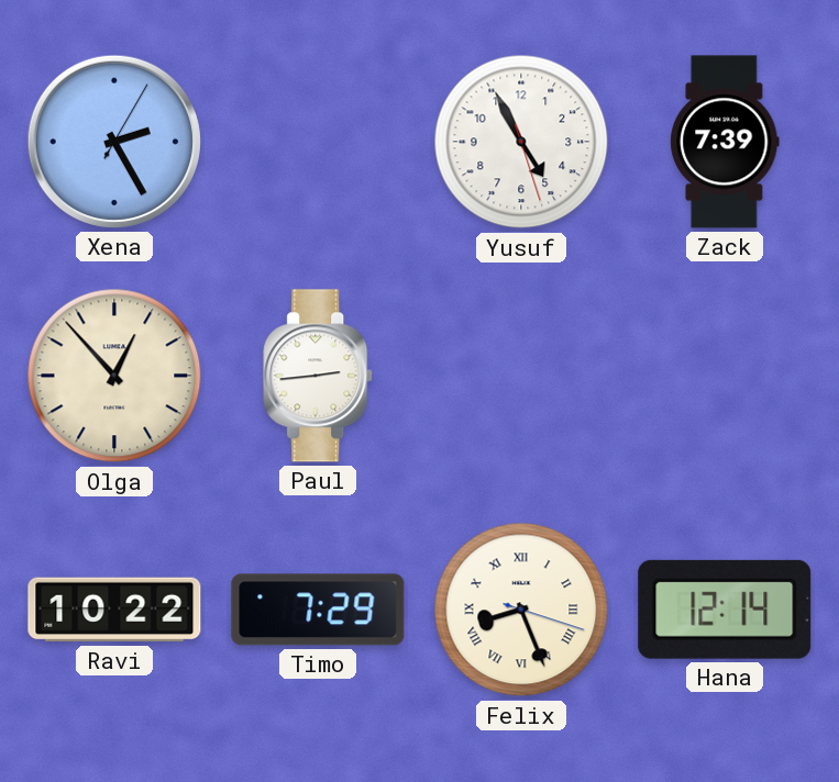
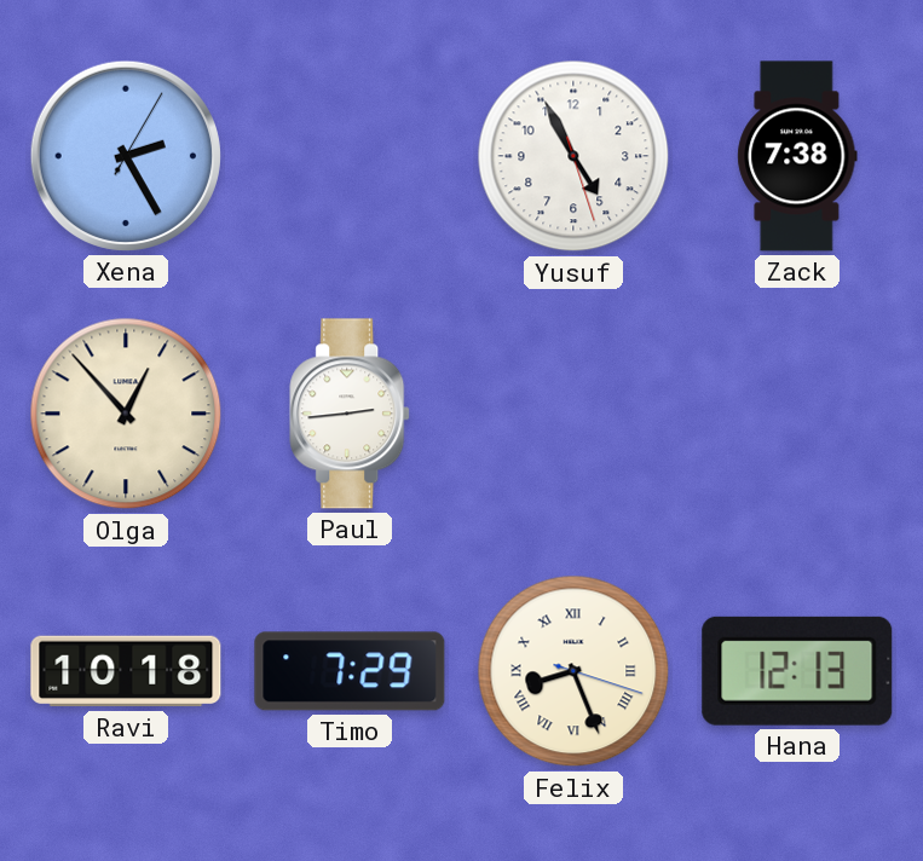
Zack: 7:39 -> 7:38 (797, 156)
Ravi: 10:22 -> 10:18 (126, 671)
Hana: 12:14 -> 12:13 (797, 671)
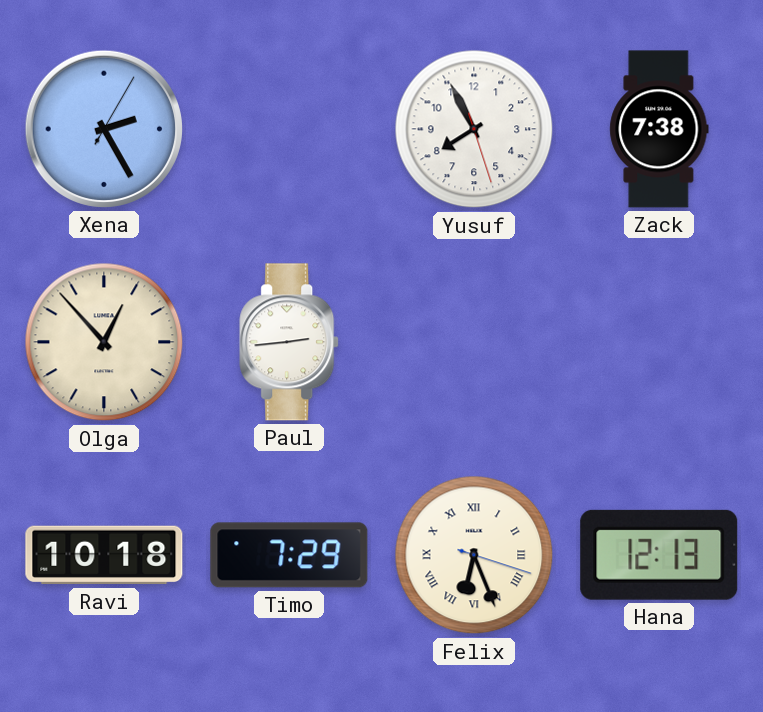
Yusuf: 4:55 -> 7:55 (474, 129)
Felix: 8:26 -> 6:26 (474, 555)
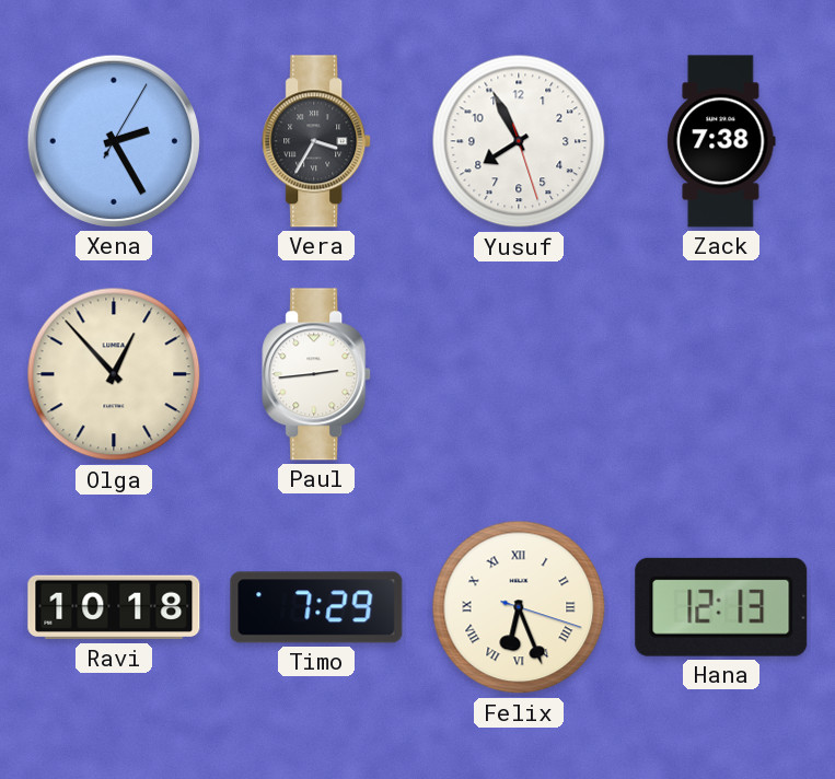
Vera: none -> 3:35 (317, 141)
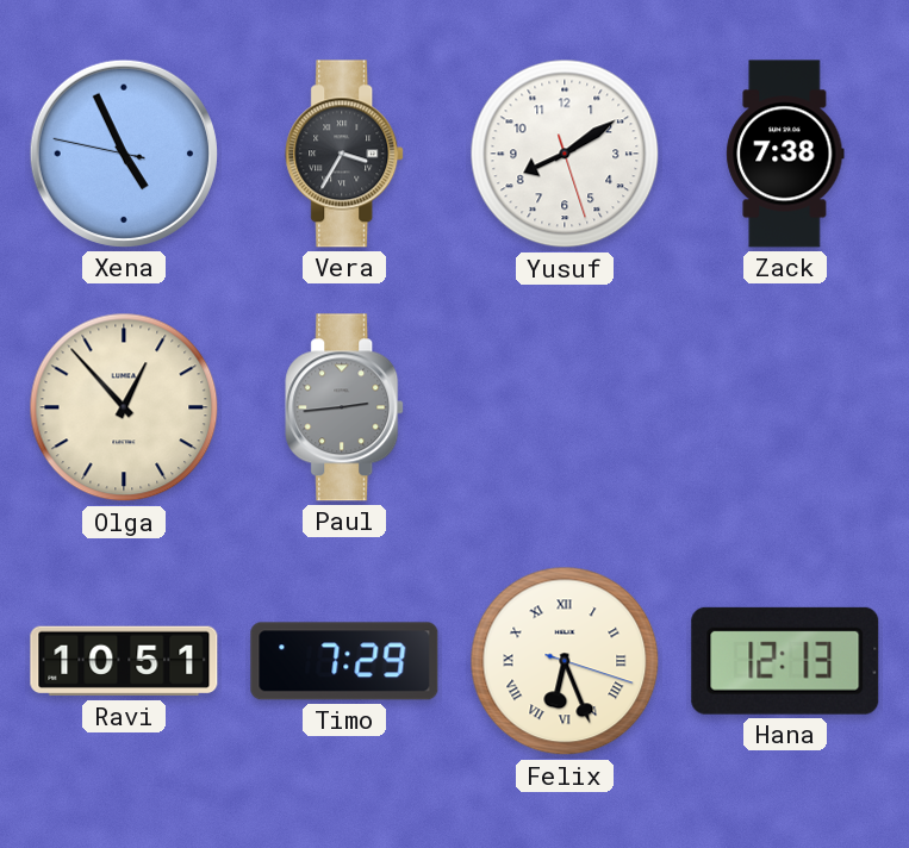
Xena: 2:25 -> 4:55 (124, 154)
Yusuf: 7:55 -> 8:09 (565, 154)
Paul dial: white -> grey (345, 407)
Ravi: 10:18 -> 10:51 (124, 661)
